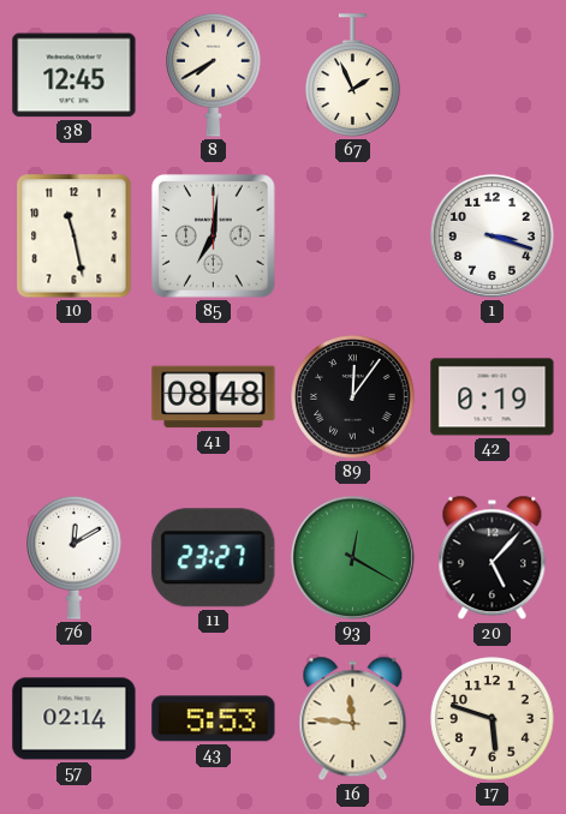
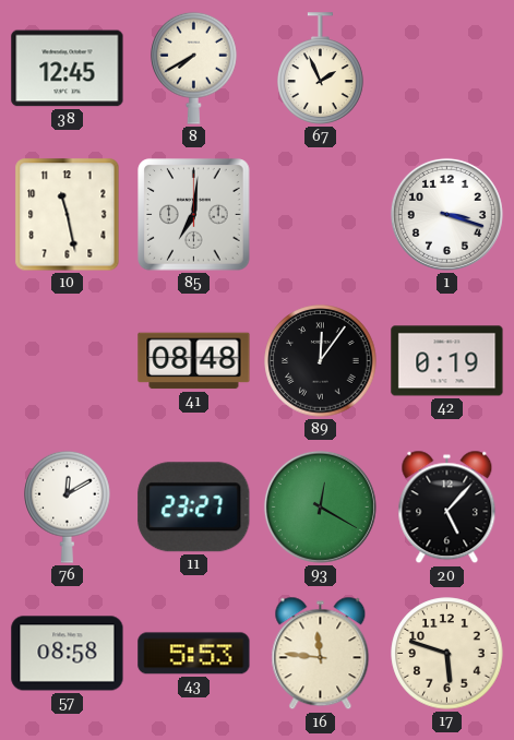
57: 02:14 -> 08:58 (68, 654)
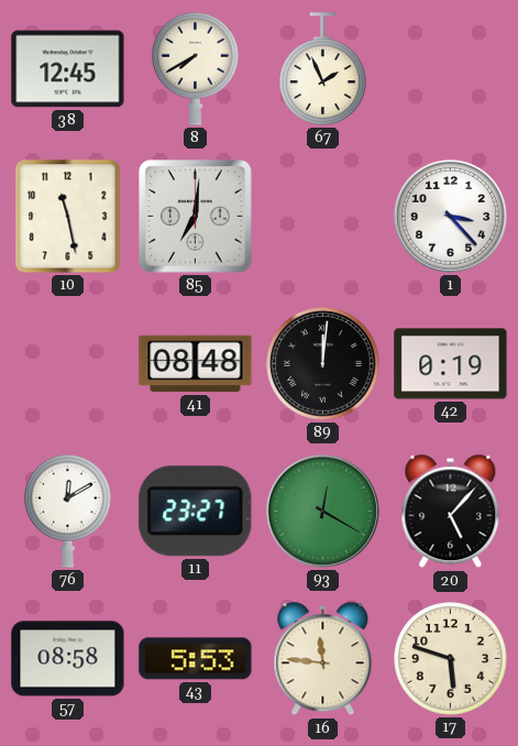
1: 3:18 -> 3:23 (450, 216)
89: 12:06 -> 12:01 (323, 364)
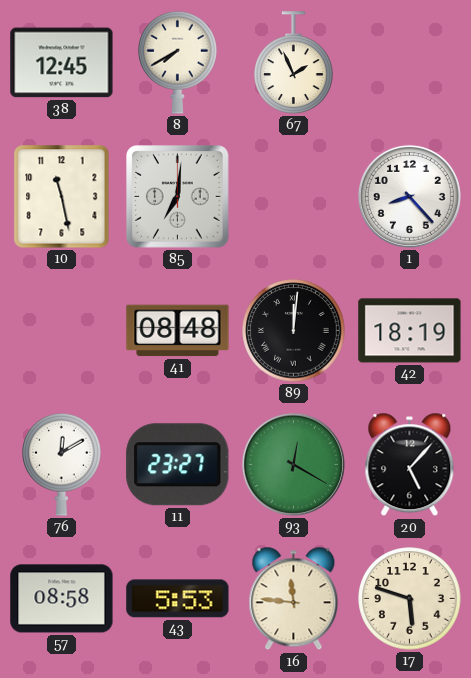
1: 3:23 -> 8:23 (409, 196)
42: 0:19 -> 18:19 (410, 331)
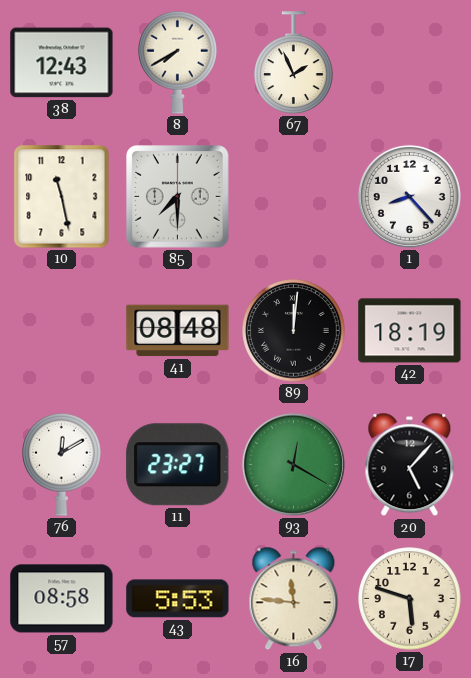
38: 12:45 -> 12:43 (62, 63)
85: 7:01 -> 7:30 (178, 197)
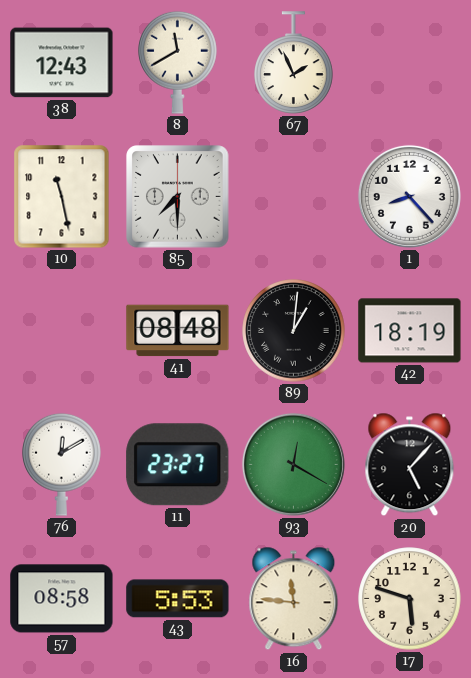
8: 7:40 -> 11:40 (178, 62)
89: 12:01 -> 1:01 (294, 331)
